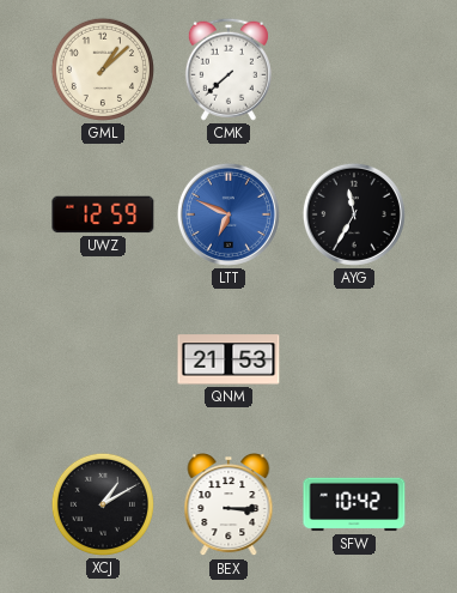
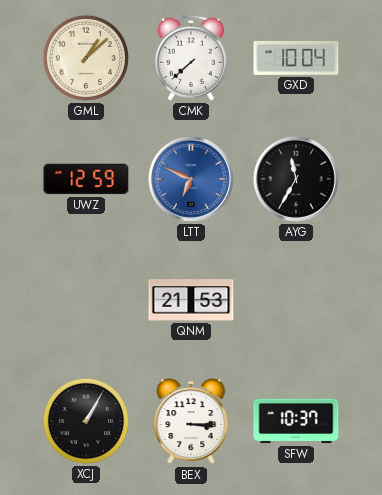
GXD: none -> 10:04 (296, 58)
XCJ: 1:10 -> 1:05 (86, 421)
SFW: 10:42 -> 10:37 (296, 421)
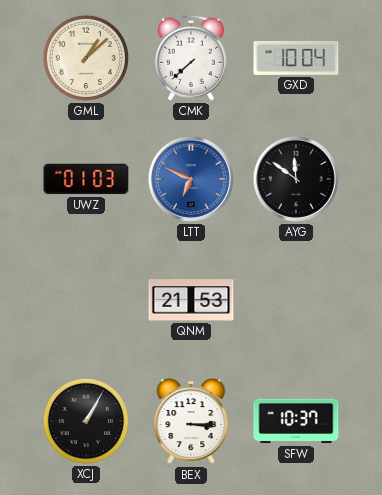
UWZ: 12:59 -> 01:03 (86, 179)
AYG: 11:35 -> 11:51 (296, 179)
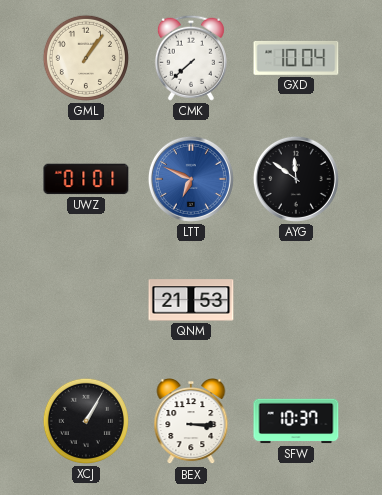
GML: 1:08 -> 1:06 (86, 58)
UWZ: 01:03 -> 01:01 (86, 179)
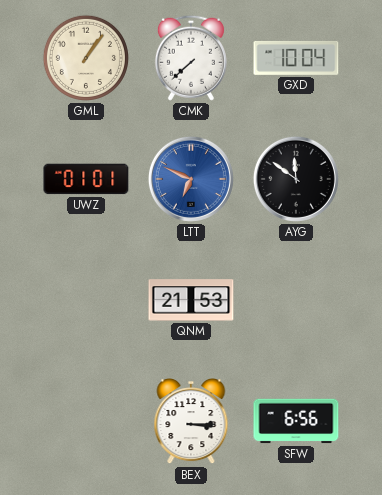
XCJ: 1:05 -> none (86, 421)
SFW: 10:37 -> 6:56 (296, 421)
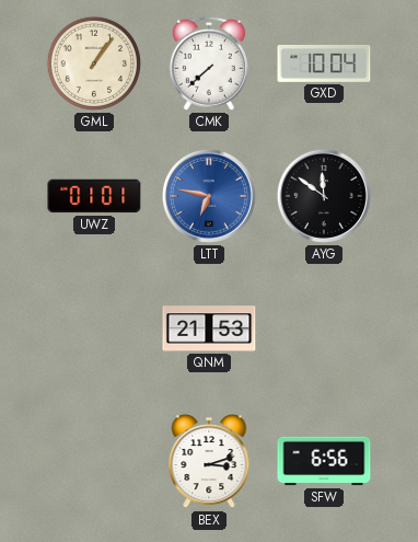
LTT: 6:49 -> 6:47 (209, 196)
BEX: 3:15 -> 3:12 (209, 462)
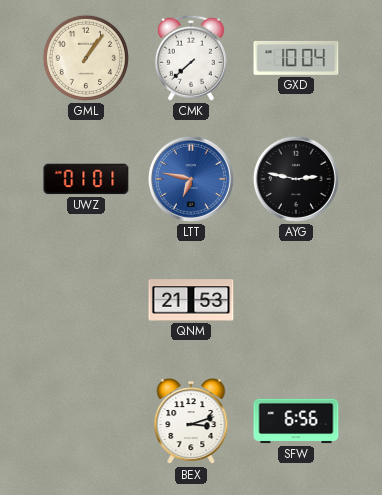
AYG: 11:51 -> 2:47 (296, 179)
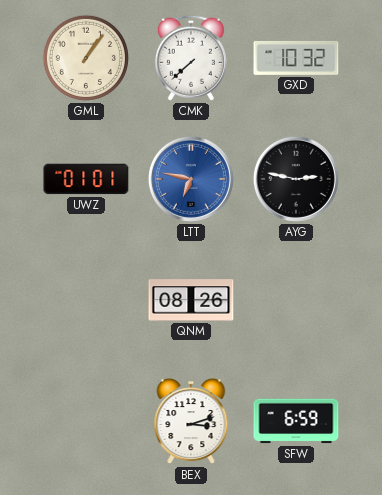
GXD: 10:04 -> 10:32 (296, 58)
QNM: 21:53 -> 08:26 (191, 300)
SFW: 6:56 -> 6:59 (296, 421)
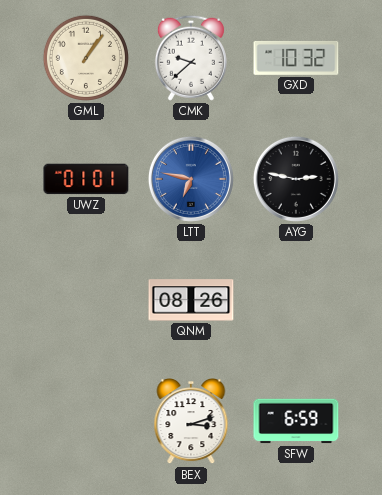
CMK: 7:38 -> 9:38 (191, 58)
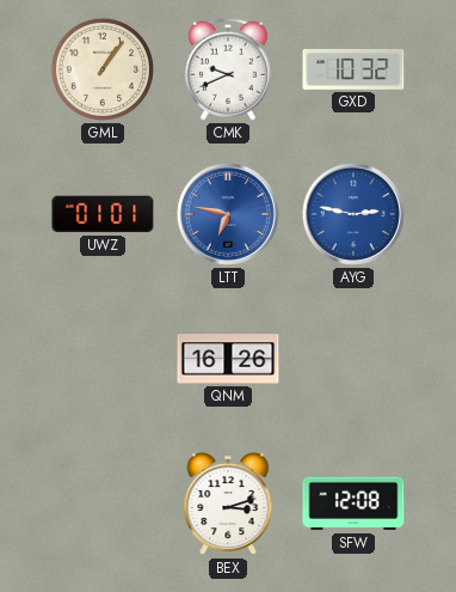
CMK: 9:38 -> 9:41 (228, 69)
AYG dial: black -> blue (353, 214)
QNM: 08:26 -> 16:26 (228, 359)
SFW: 6:59 -> 12:08 (353, 503)
